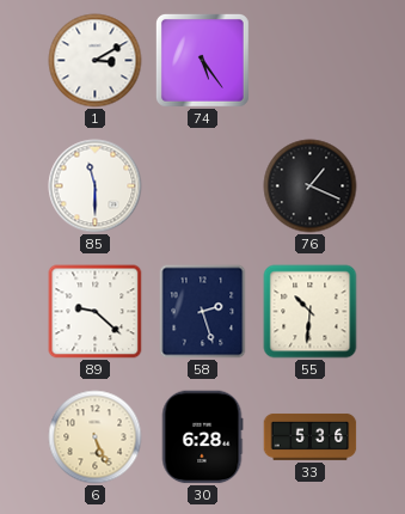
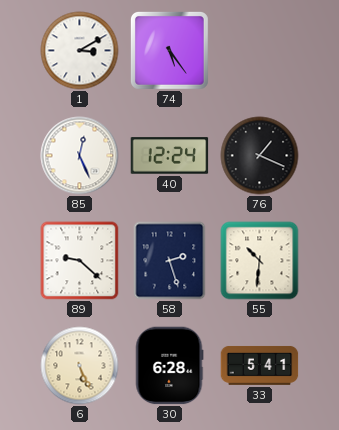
85: 11:30 -> 12:26 (80, 156)
40: none -> 12:24 (170, 156)
33: 5:36 -> 5:41 (260, 365)
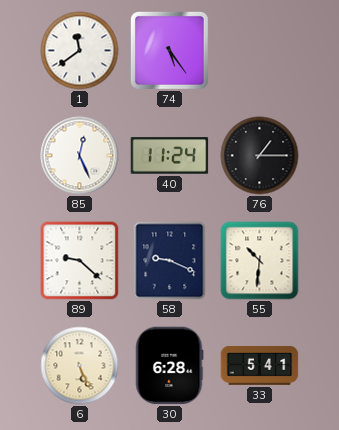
1: 3:10 -> 11:39 (80, 51)
40: 12:24 -> 11:24 (170, 156)
76: 1:19 -> 1:15 (260, 156)
58: 2:27 -> 9:19 (170, 261)
